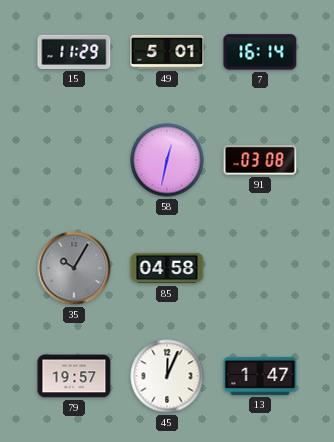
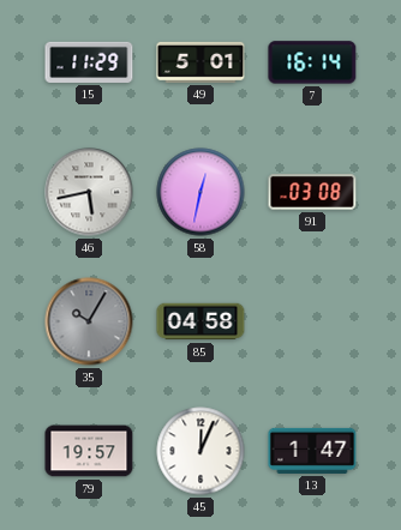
46: none -> 5:43 (89, 192)
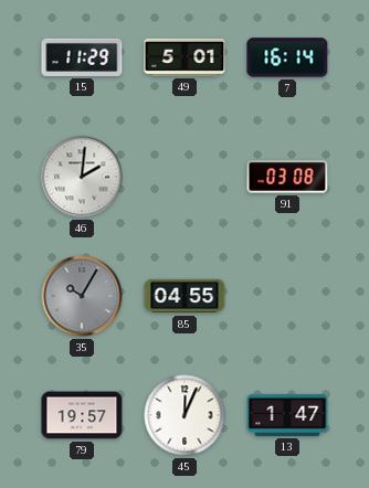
46: 5:43 -> 2:01 (82, 177)
58: 12:32 -> none (200, 192)
85: 04:58 -> 04:55 (184, 296)
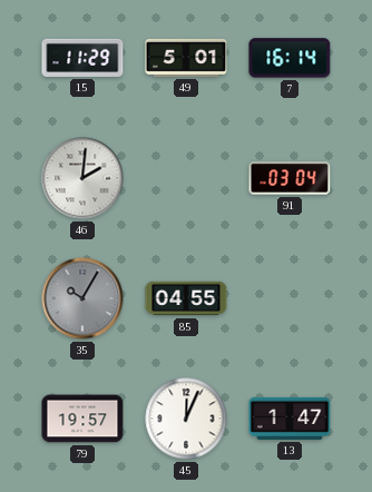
91: 03:08 -> 03:04 (290, 178)
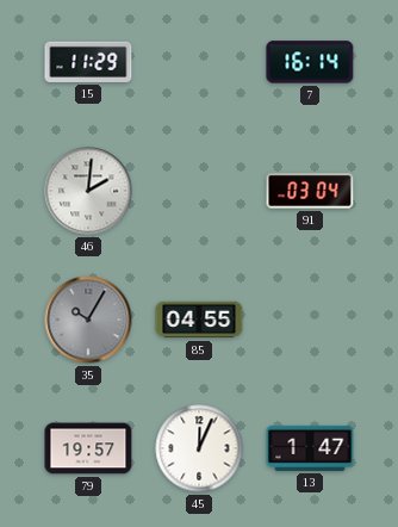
49: 5:01 -> none (186, 58)
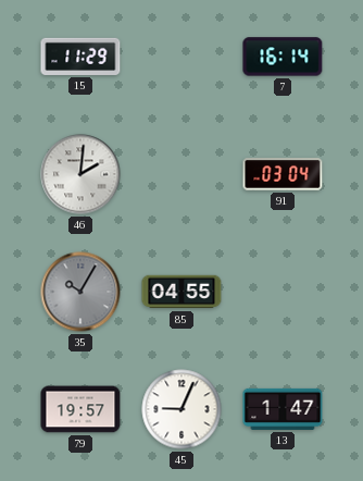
45: 12:04 -> 9:04 (181, 409)
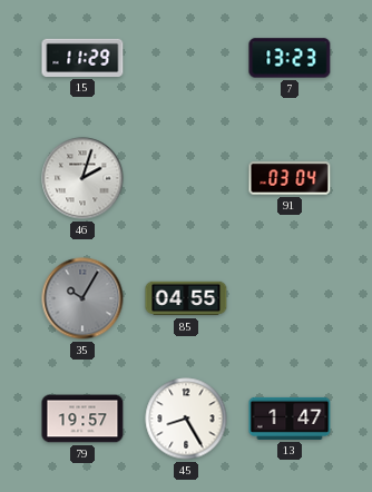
7: 16:14 -> 13:23 (290, 58)
46: 2:01 -> 2:03 (82, 178)
45: 9:04 -> 8:25 (186, 419)
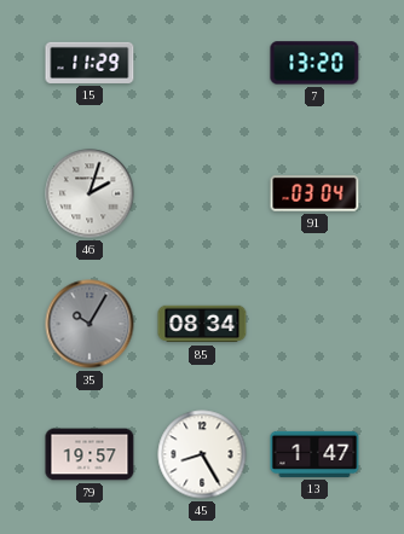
7: 13:23 -> 13:20 (314, 63)
85: 04:55 -> 08:34 (202, 324)
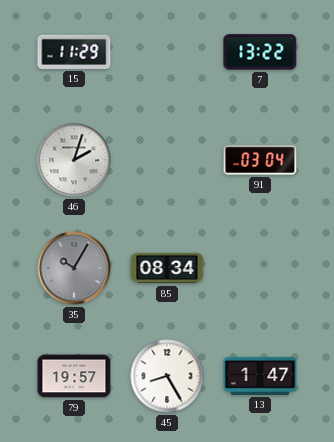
7: 13:20 -> 13:22 (260, 52)
